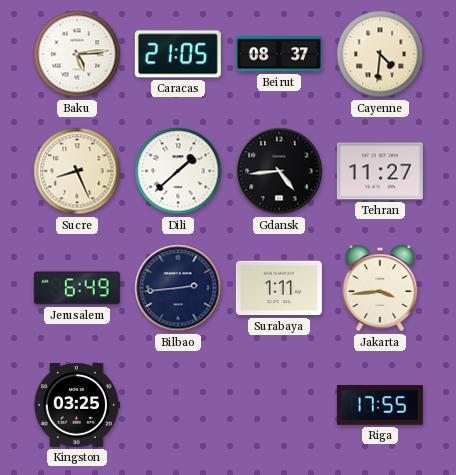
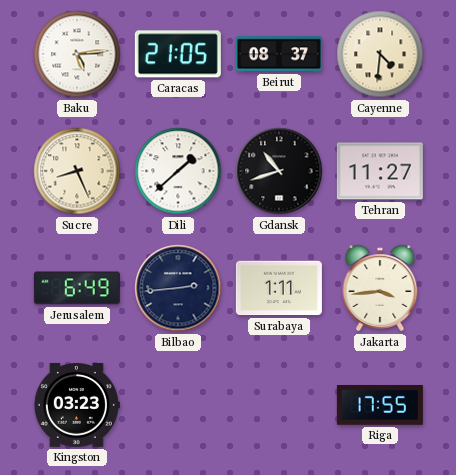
Gdansk: 4:44 -> 10:42 (279, 171)
Kingston: 03:25 -> 03:23 (76, 406)
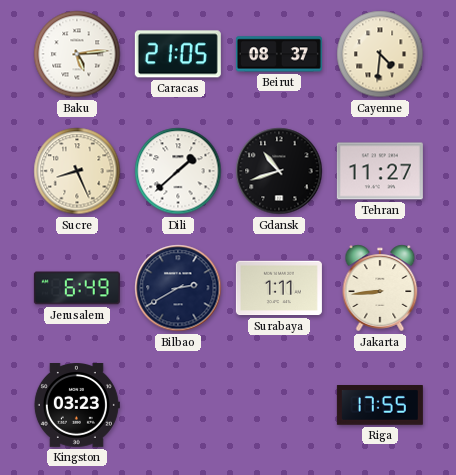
Bilbao: 2:44 -> 2:40 (178, 288)
Jakarta: 3:44 -> 8:44 (380, 288)
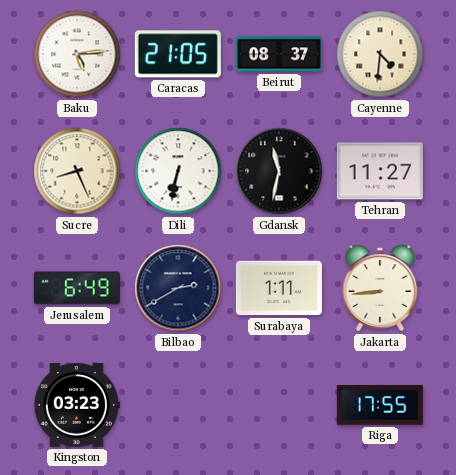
Dili: 1:38 -> 6:32 (178, 171)
Gdansk: 10:42 -> 11:32 (279, 171)
